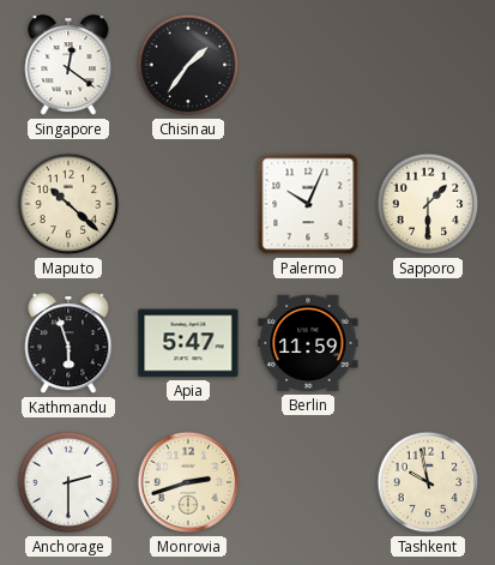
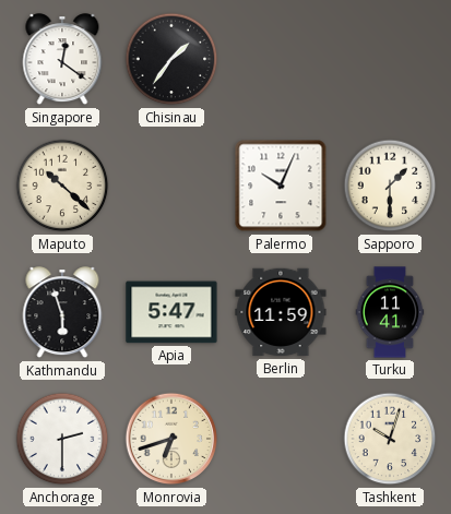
Turku: none -> 11:41 (390, 312)
Monrovia: 2:42 -> 6:42 (171, 439)
Tashkent: 9:58 -> 10:03 (390, 439)
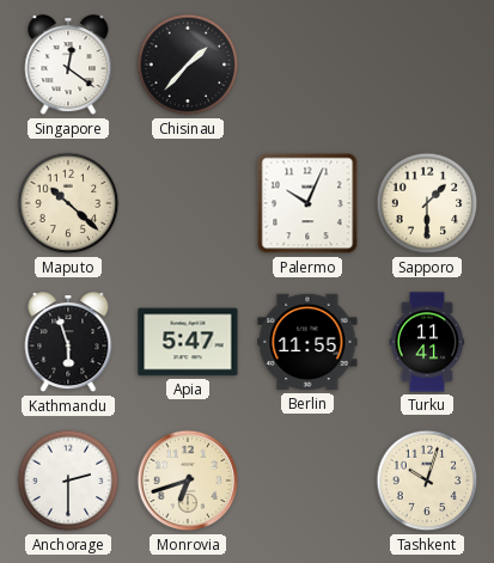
Chisinau: 1:36 -> 1:37 (188, 65)
Berlin: 11:59 -> 11:55 (307, 342)
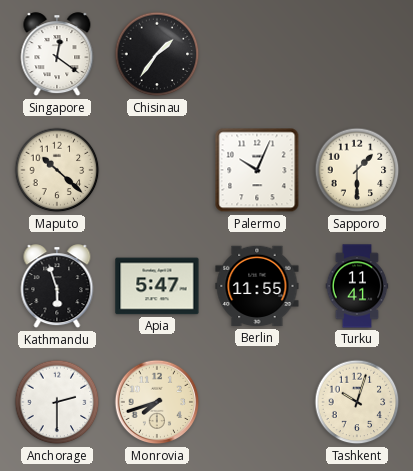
Chisinau: 1:37 -> 1:36 (157, 54)
Monrovia: 6:42 -> 7:42 (157, 402)
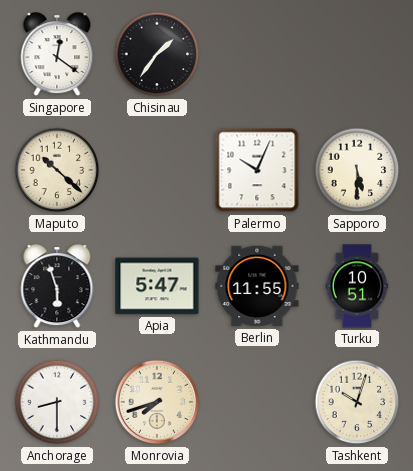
Sapporo: 1:30 -> 5:30 (357, 170)
Turku: 11:41 -> 10:51 (357, 286)
Anchorage: 2:30 -> 8:30 (57, 402)
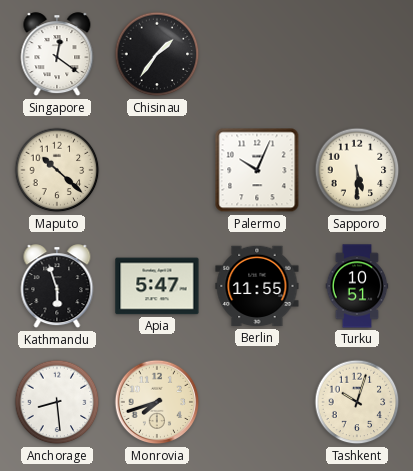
Anchorage: 8:30 -> 8:29 (57, 402)
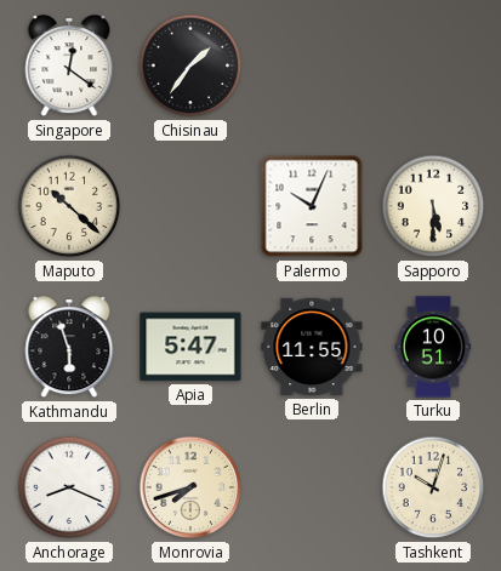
Anchorage: 8:29 -> 8:19 (69, 487)
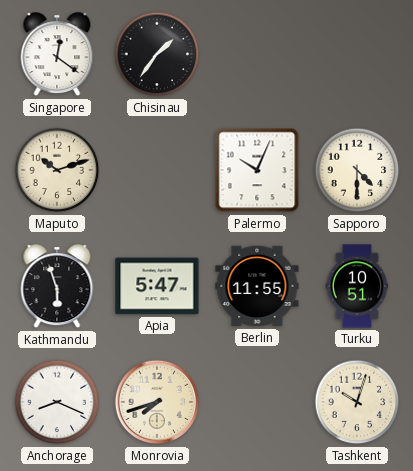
Maputo: 10:22 -> 10:12 (57, 170)
Sapporo: 5:30 -> 4:30 (357, 170)
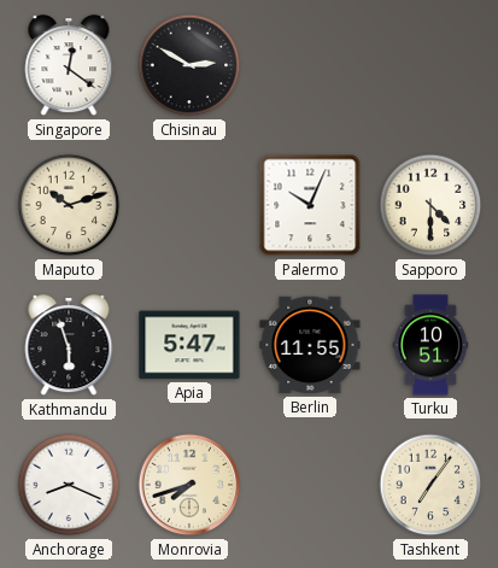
Chisinau: 1:36 -> 2:50 (189, 65)
Tashkent: 10:03 -> 7:06 (430, 485)
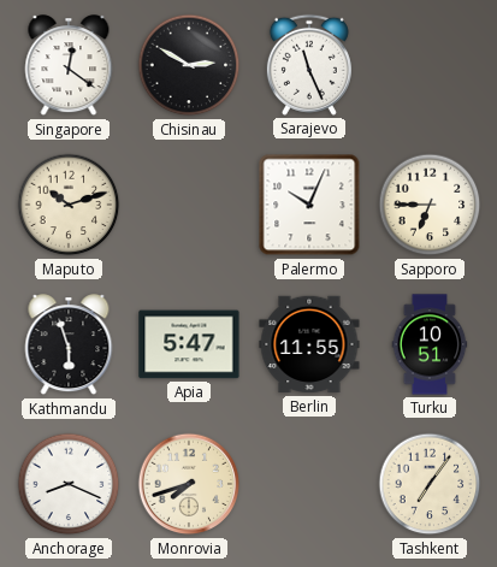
Sarajevo: none -> 11:26 (309, 65)
Sapporo: 4:30 -> 6:45 (430, 205)
